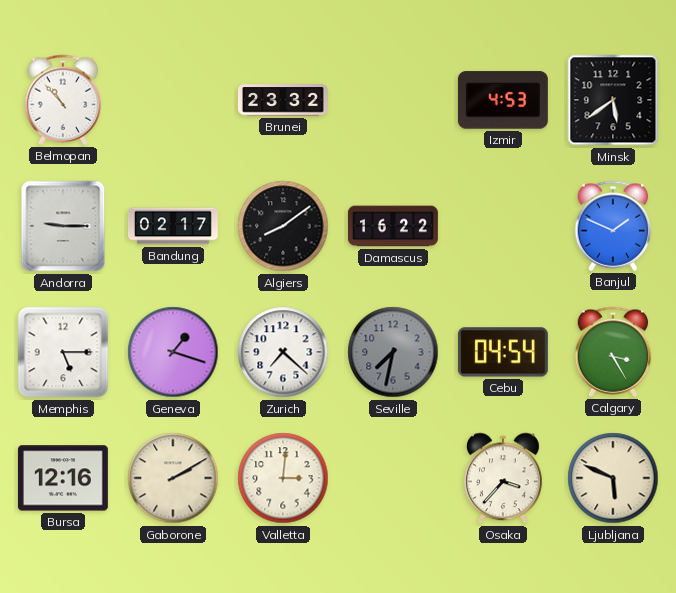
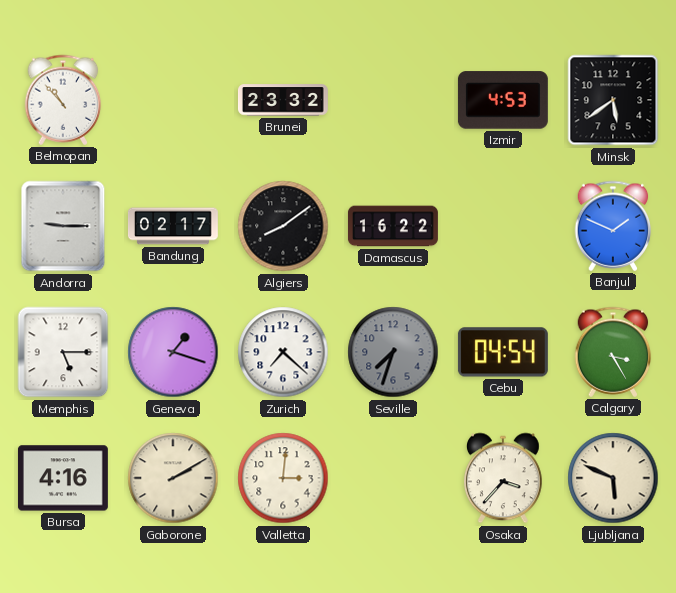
Seville: 7:32 -> 7:33 (393, 352)
Bursa: 12:16 -> 4:16 (63, 478)
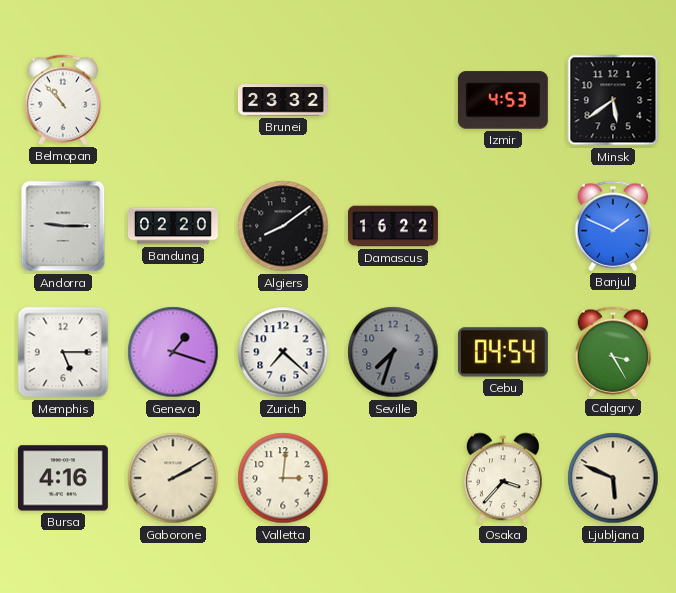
Bandung: 02:17 -> 02:20 (173, 226)
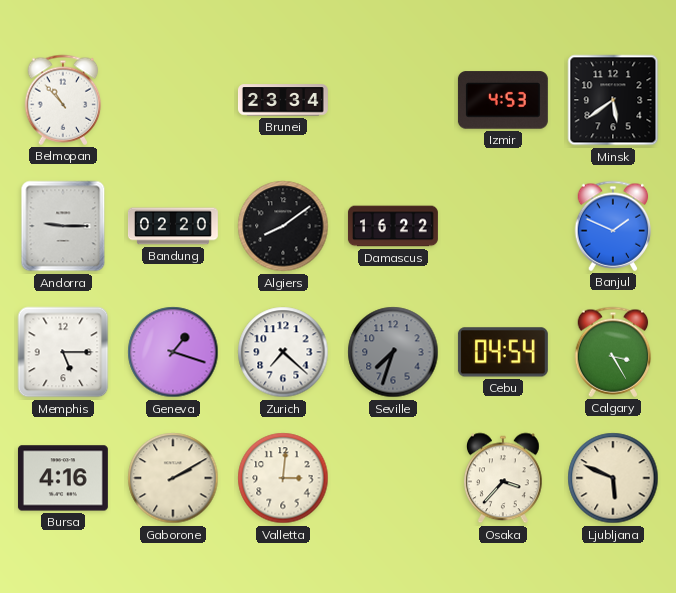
Brunei: 23:32 -> 23:34 (283, 100)
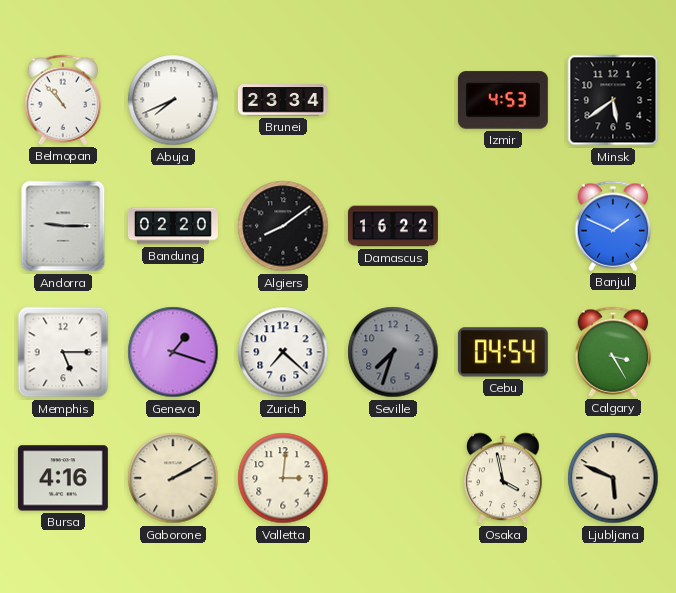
Abuja: none -> 7:41 (173, 100)
Osaka: 3:37 -> 3:58 (504, 478)
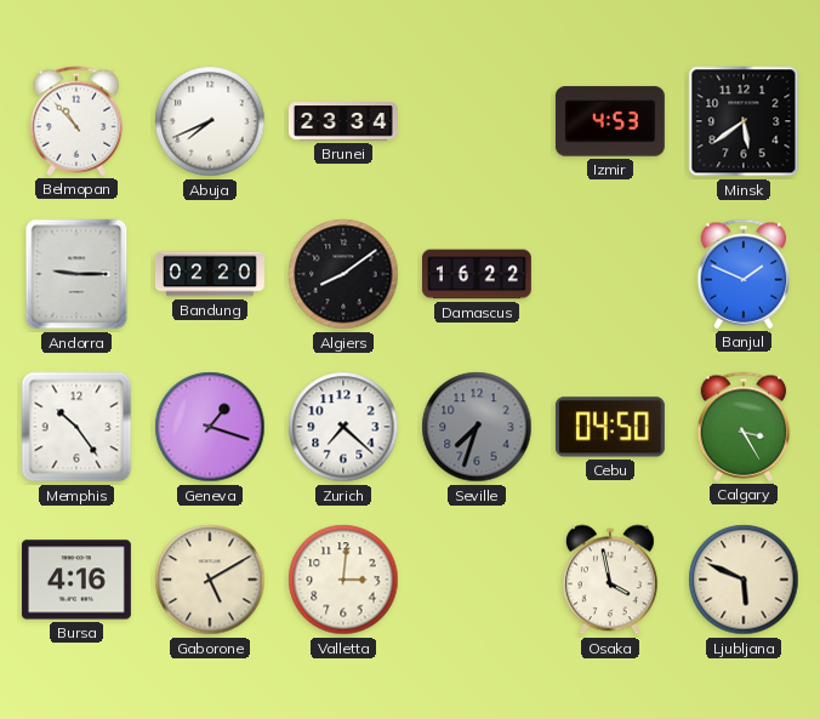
Memphis: 5:15 -> 10:24 (76, 427)
Cebu: 04:54 -> 04:50 (610, 427)
Gaborone: 2:10 -> 5:10 (210, 580)
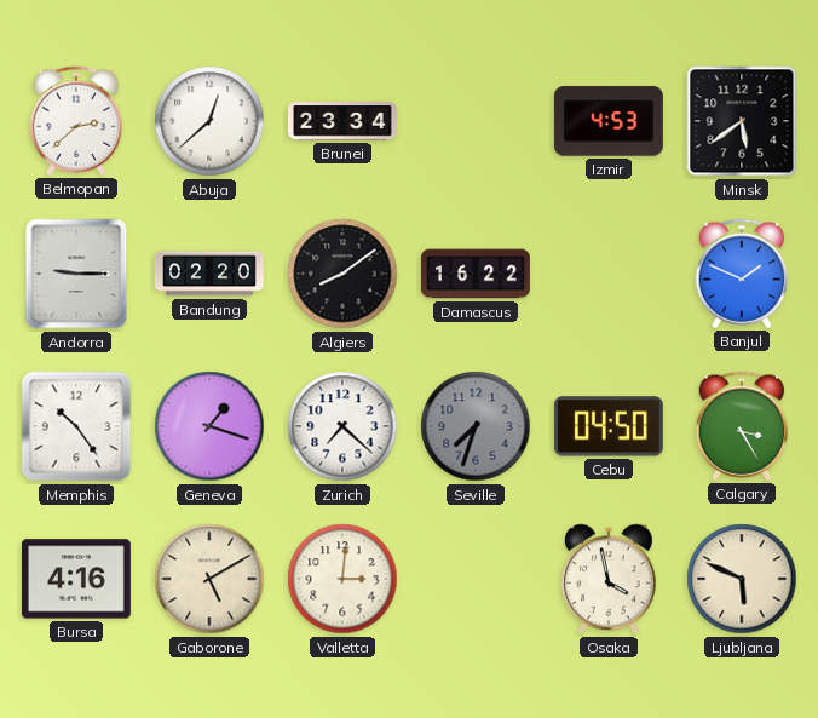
Belmopan: 10:53 -> 2:38 (76, 121)
Abuja: 7:41 -> 12:38 (209, 121)
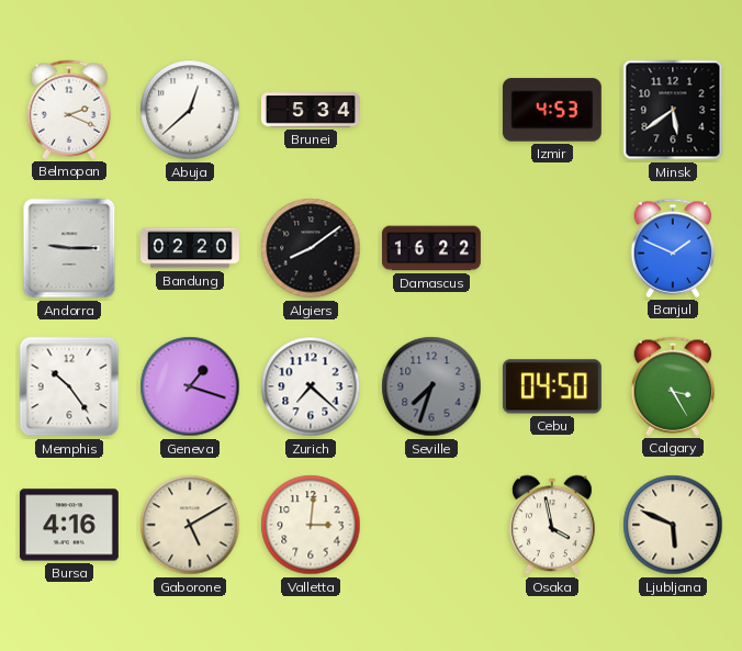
Belmopan: 2:38 -> 2:19 (69, 110)
Brunei: 23:34 -> 5:34 (311, 110)
